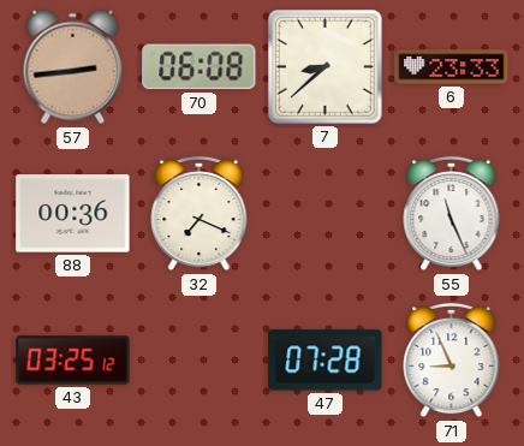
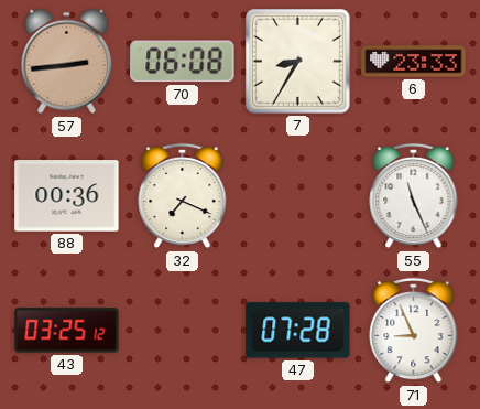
7: 8:38 -> 8:35 (298, 62)
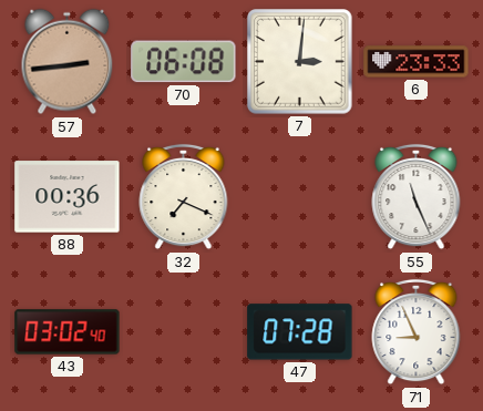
7: 8:35 -> 3:01 (300, 62)
43: 03:25 -> 03:02 (68, 332)
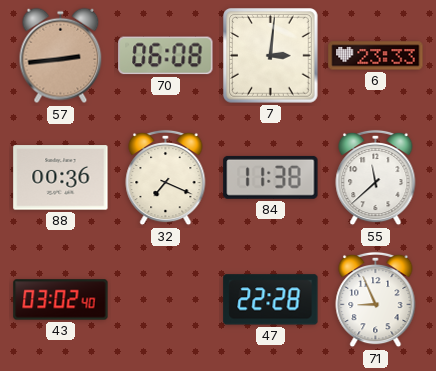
84: none -> 11:38 (271, 177)
55: 11:26 -> 11:38 (376, 178)
47: 07:28 -> 22:28 (271, 300)
